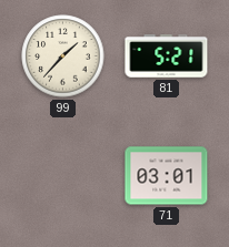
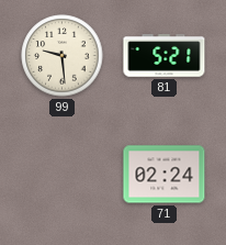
99: 1:37 -> 9:29 (63, 56)
71: 03:01 -> 02:24 (165, 175)
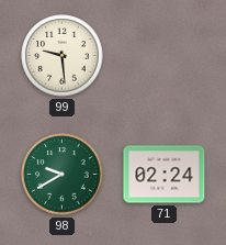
81: 5:21 -> none (165, 56)
98: none -> 9:40 (63, 175)
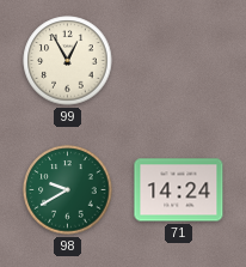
99: 9:29 -> 12:55 (68, 61)
71: 02:24 -> 14:24 (179, 190)
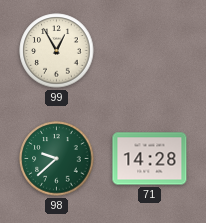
98: 9:40 -> 9:38 (57, 159)
71: 14:24 -> 14:28 (150, 159)
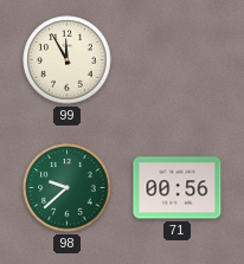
99: 12:55 -> 11:55 (68, 60)
71: 14:28 -> 00:56 (178, 188)
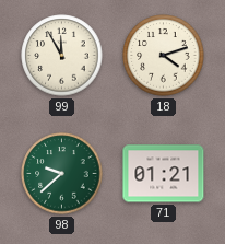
18: none -> 4:12 (164, 56)
71: 00:56 -> 01:21 (164, 174)
